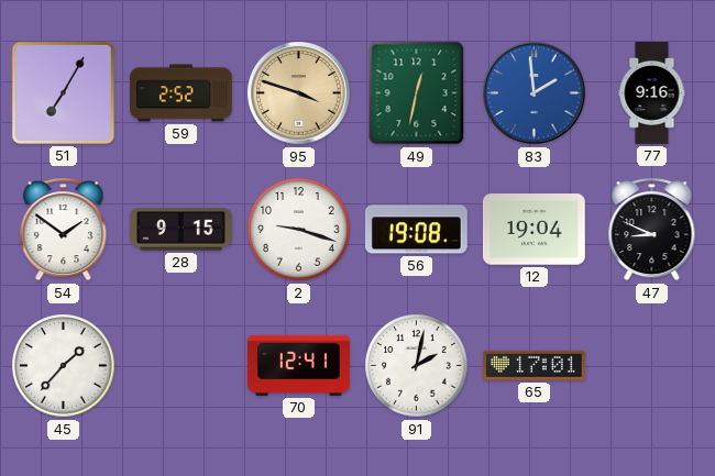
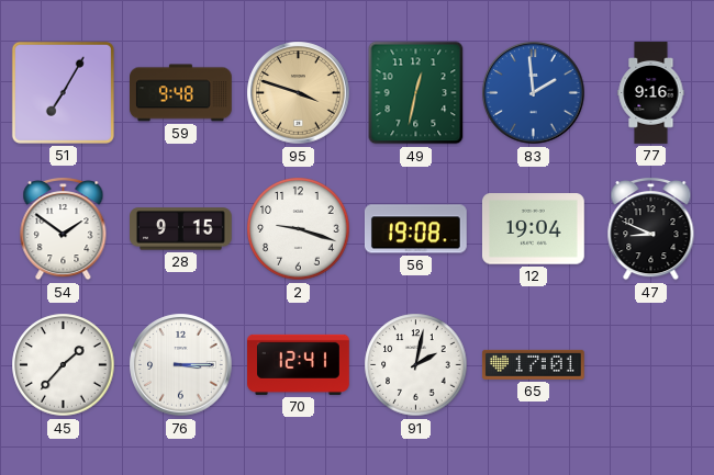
59: 2:52 -> 9:48 (181, 93)
76: none -> 3:15 (181, 365)
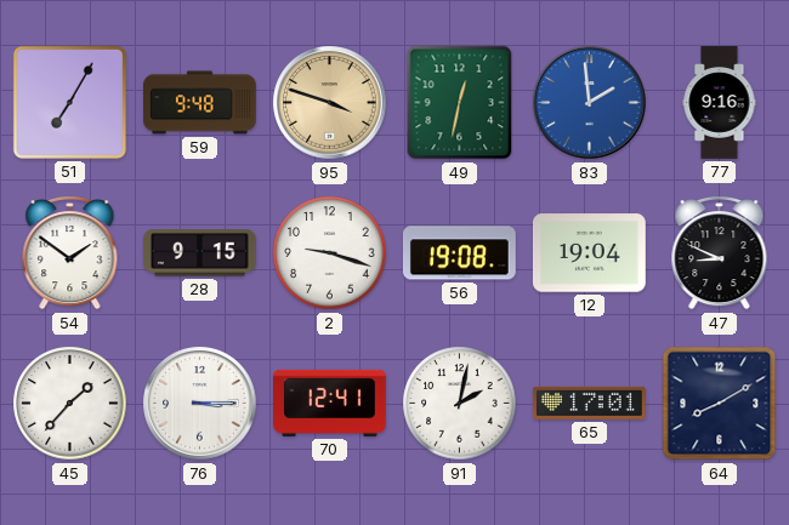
64: none -> 8:10 (720, 404)
